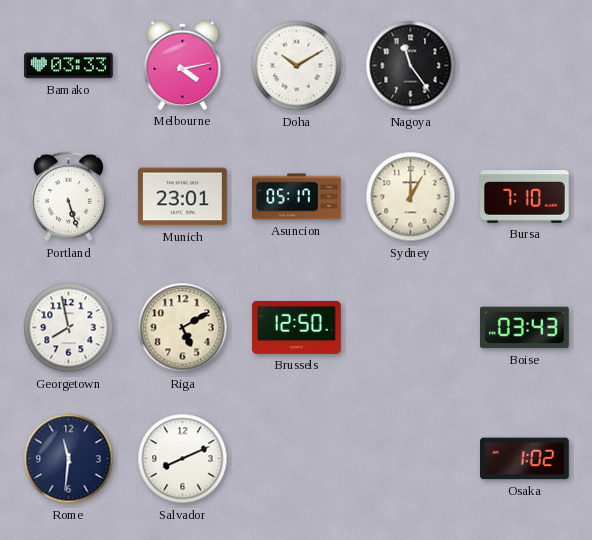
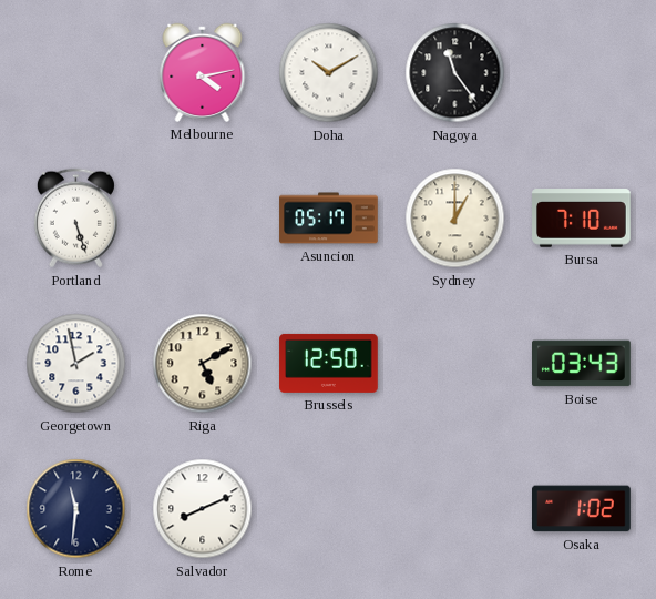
Bamako: 03:33 -> none (69, 66)
Munich: 23:01 -> none (183, 197)
Georgetown: 7:58 -> 1:58 (76, 364)
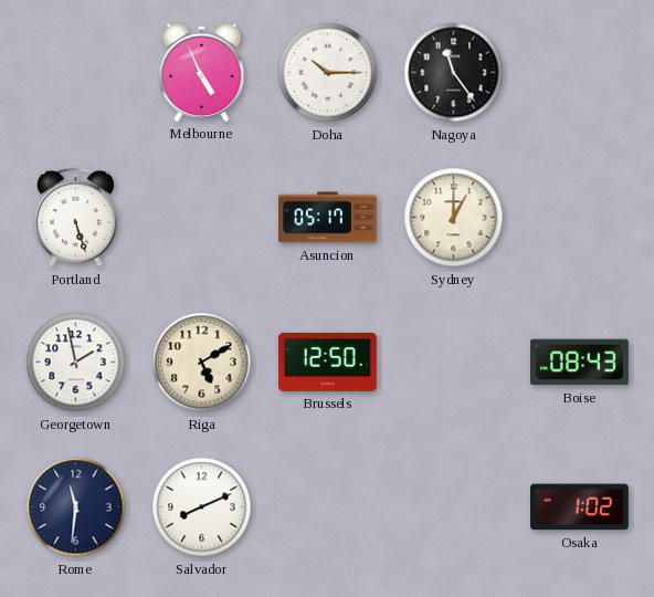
Melbourne: 4:13 -> 4:56 (202, 72)
Doha: 10:10 -> 10:15 (328, 73)
Bursa: 7:10 -> none (582, 219)
Boise: 03:43 -> 08:43 (580, 363)
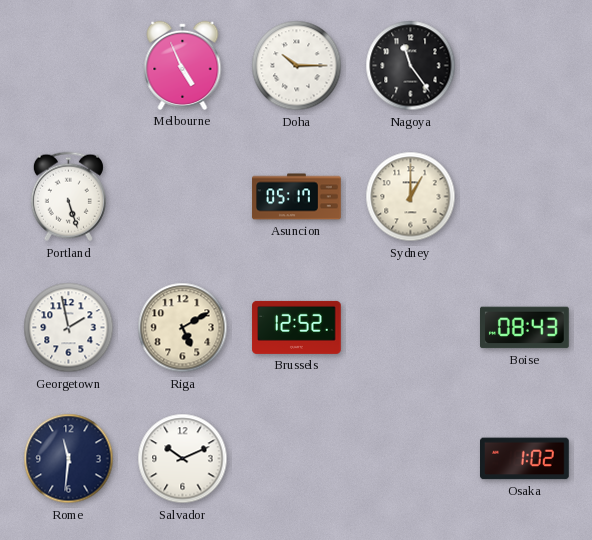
Brussels: 12:50 -> 12:52 (297, 327)
Salvador: 8:11 -> 10:11 (183, 459)
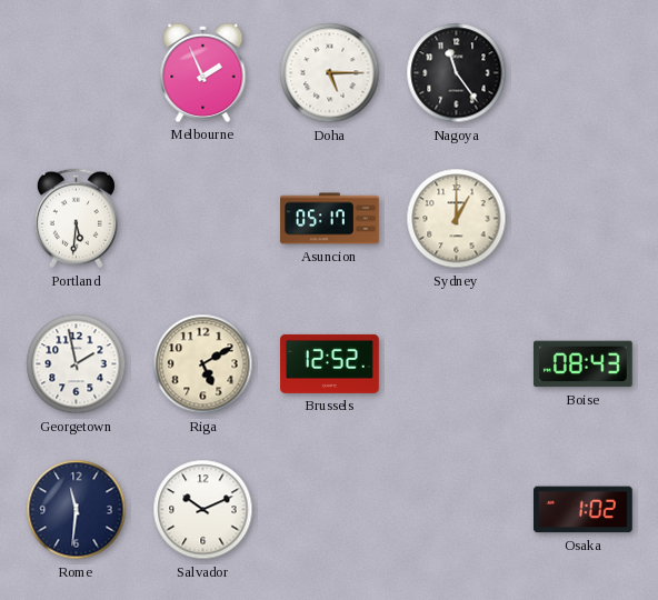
Melbourne: 4:56 -> 1:56 (203, 72)
Doha: 10:15 -> 5:15 (330, 73)
Portland: 5:27 -> 5:31 (76, 219)
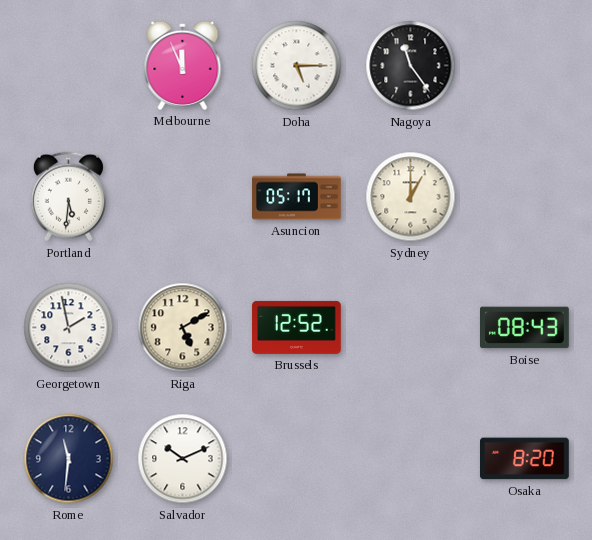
Melbourne: 1:56 -> 11:56 (183, 65)
Osaka: 1:02 -> 8:20 (525, 459)
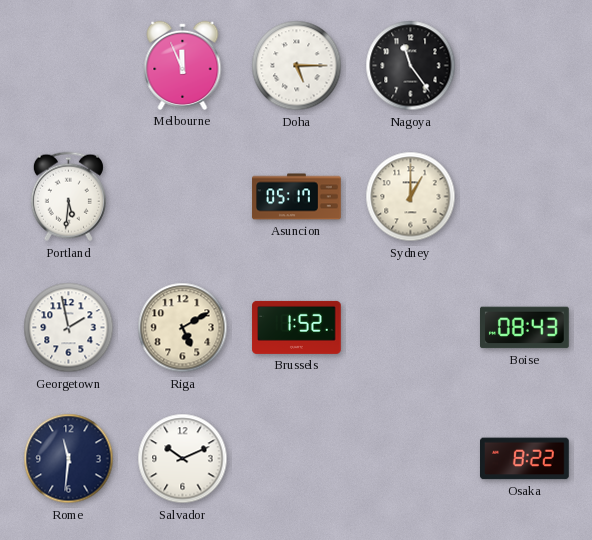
Brussels: 12:52 -> 1:52 (297, 327)
Osaka: 8:20 -> 8:22 (525, 459)
